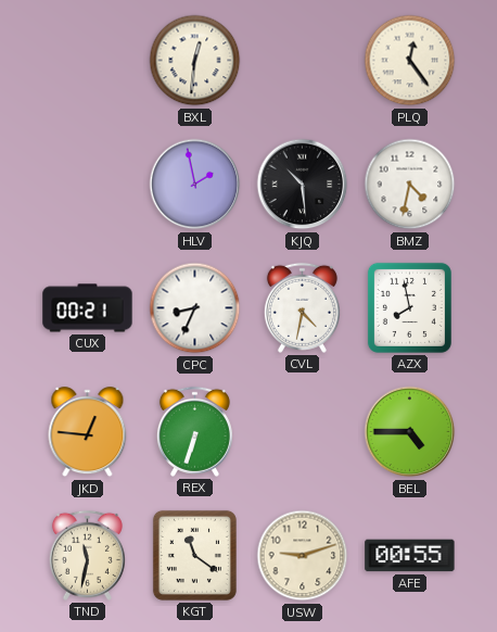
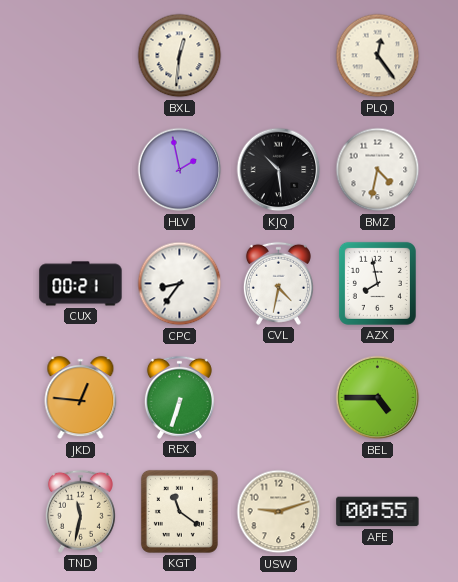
CPC: 8:34 -> 8:36 (180, 284)
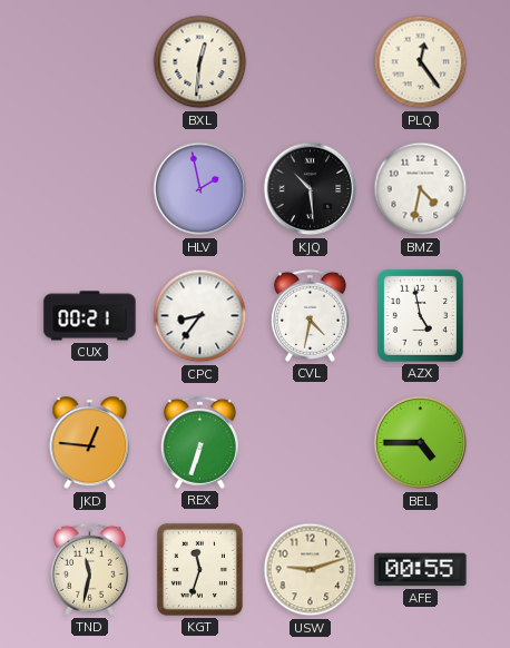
AZX: 7:58 -> 4:58 (420, 315)
KGT: 11:21 -> 11:33 (199, 569)
